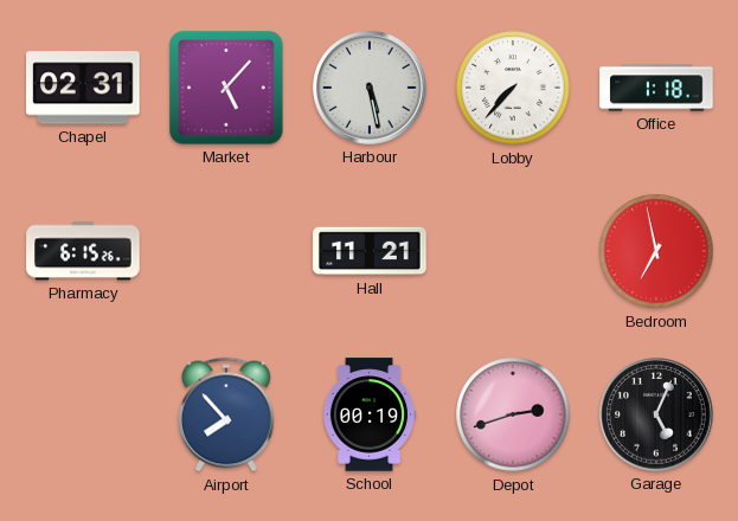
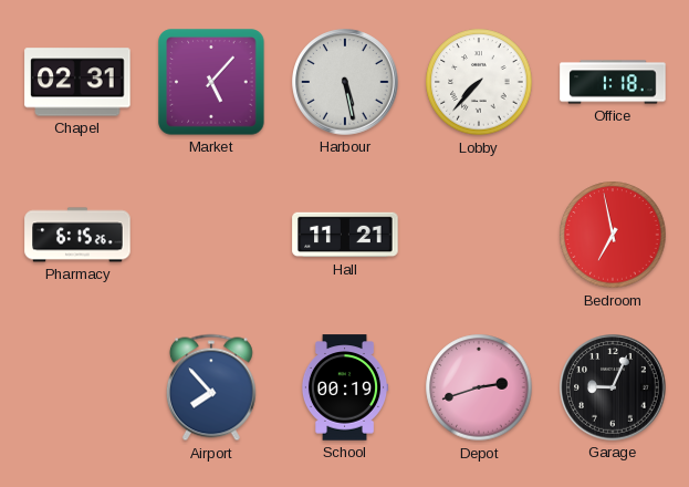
Garage: 5:04 -> 9:04 (613, 387)
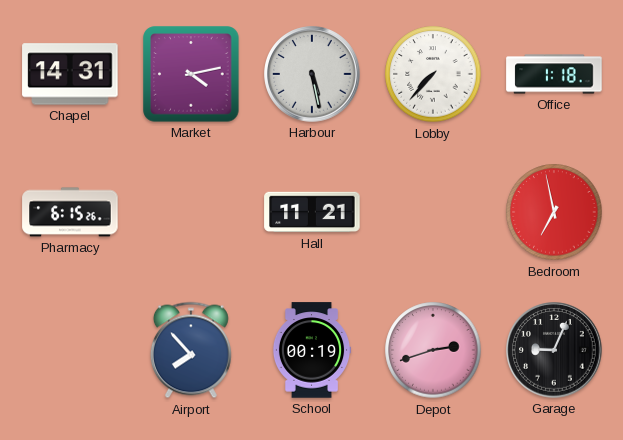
Chapel: 02:31 -> 14:31 (70, 74)
Market: 5:07 -> 4:13 (191, 74)
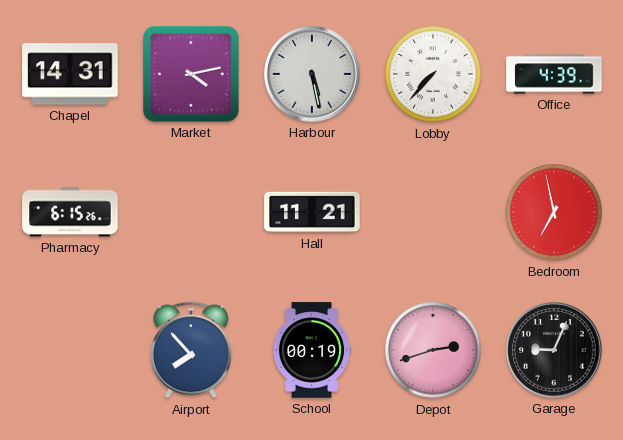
Office: 1:18 -> 4:39 (554, 74)
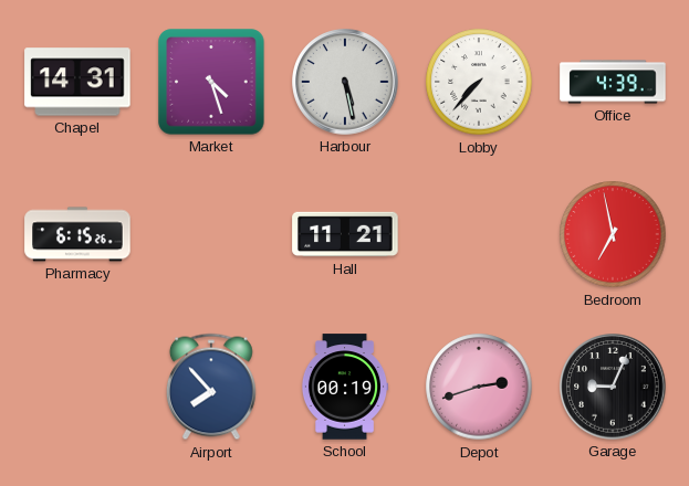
Market: 4:13 -> 4:27 (211, 82)
